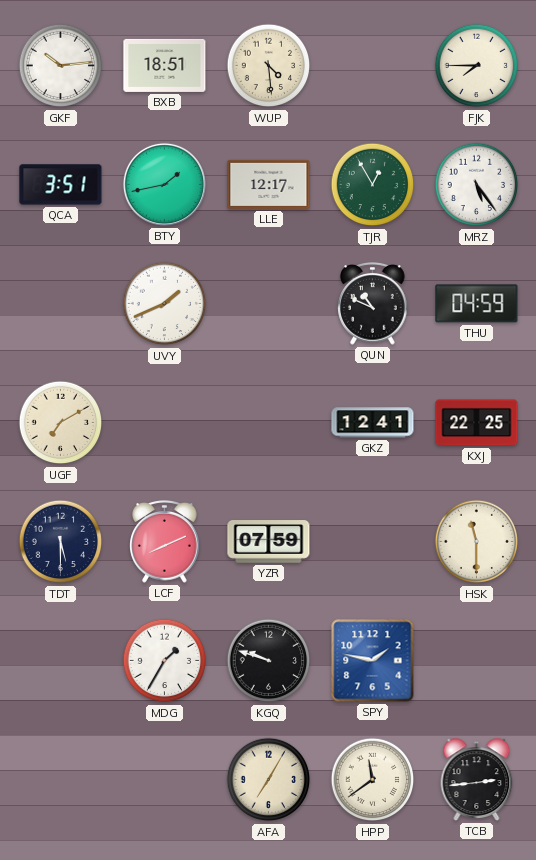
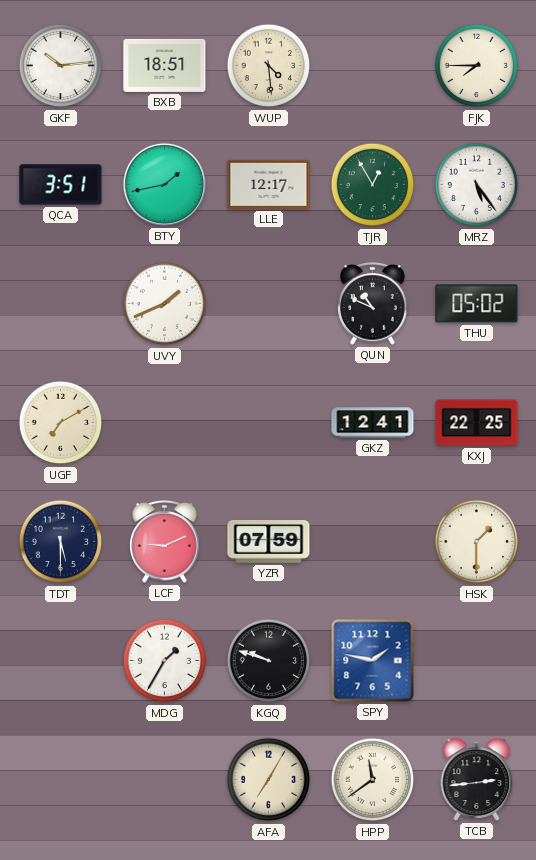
THU: 04:59 -> 05:02 (477, 304)
LCF: 8:11 -> 9:11 (165, 542)
HSK: 11:30 -> 1:30 (477, 542)
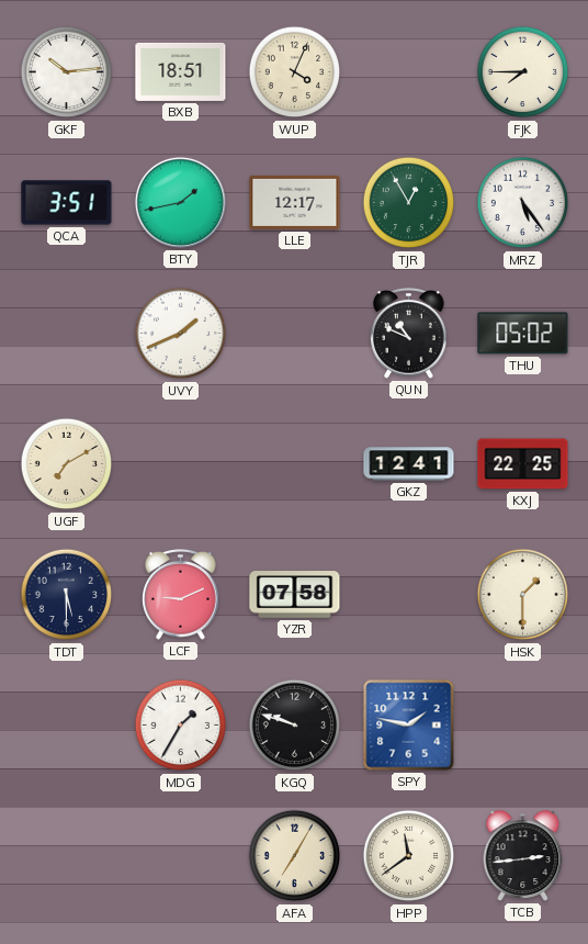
WUP: 4:29 -> 4:04 (295, 72)
YZR: 07:59 -> 07:58 (295, 595)
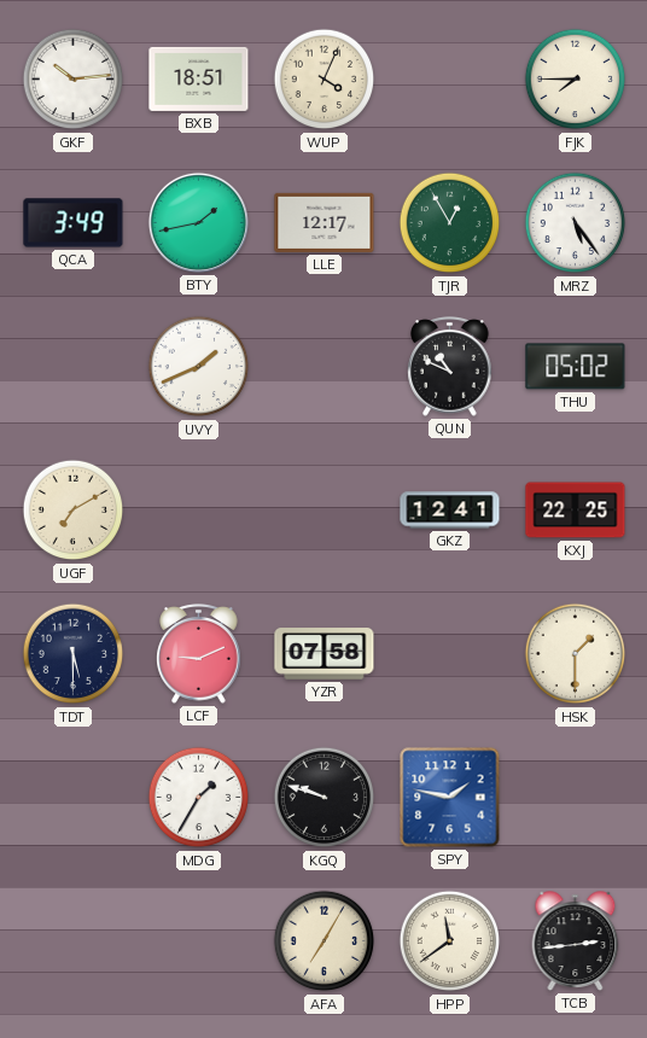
QCA: 3:51 -> 3:49 (74, 223)
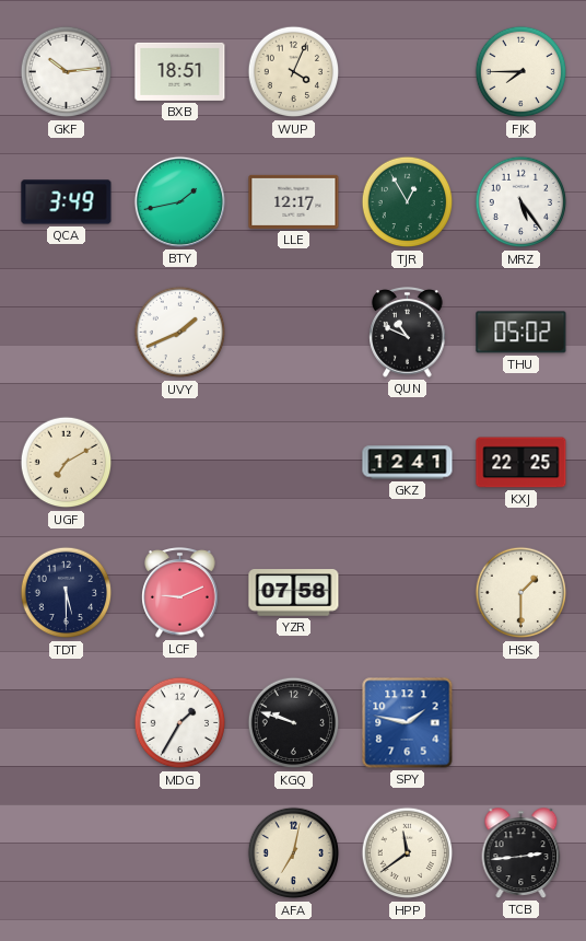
AFA: 7:05 -> 7:02 (294, 853)
